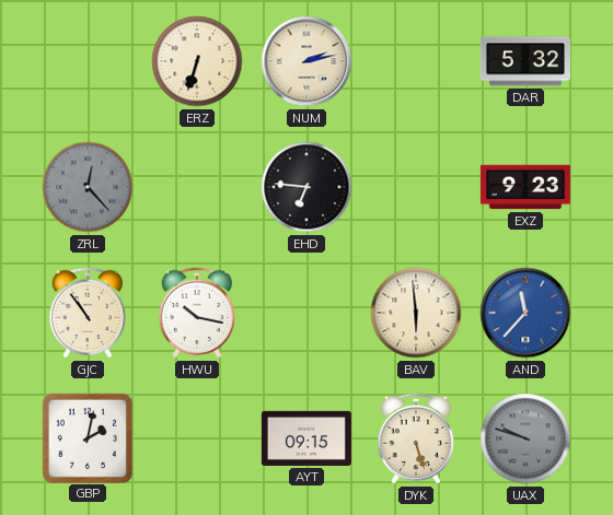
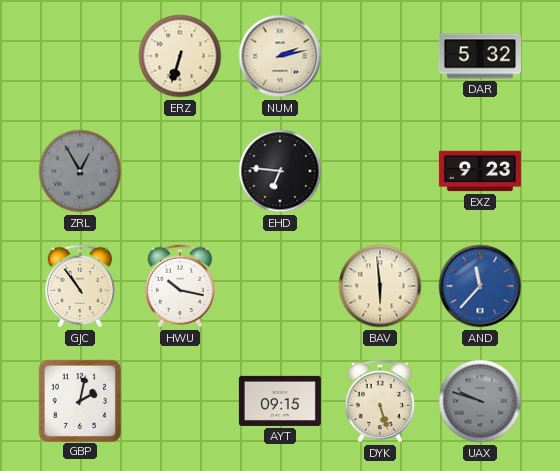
ZRL: 12:23 -> 12:55 (80, 171)
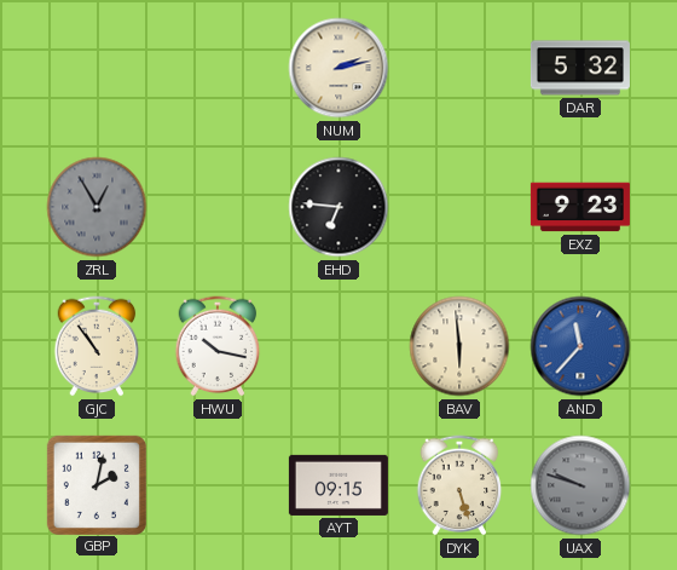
ERZ: 6:33 -> none (180, 56)
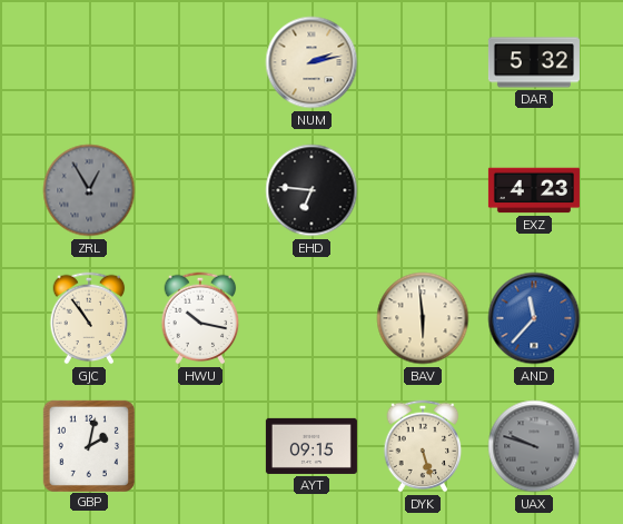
EXZ: 9:23 -> 4:23 (534, 190)
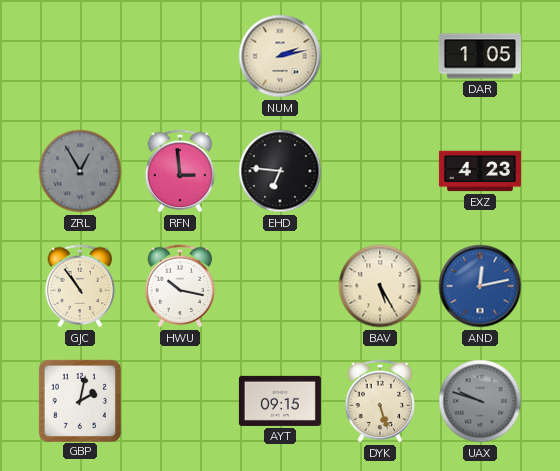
DAR: 5:32 -> 1:05 (480, 56)
RFN: none -> 2:59 (180, 171)
BAV: 5:59 -> 5:25 (380, 286)
AND: 11:37 -> 12:13 (480, 286)
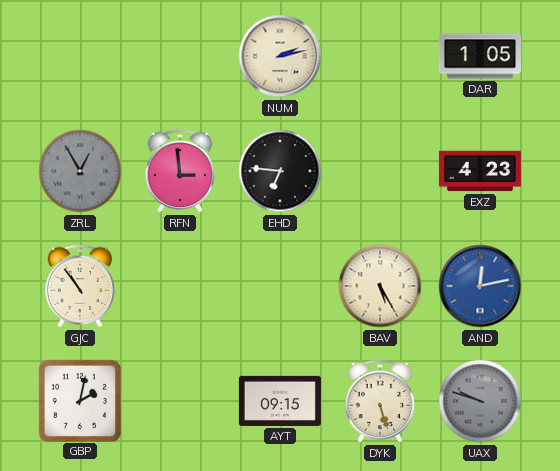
HWU: 10:17 -> none (180, 286)
